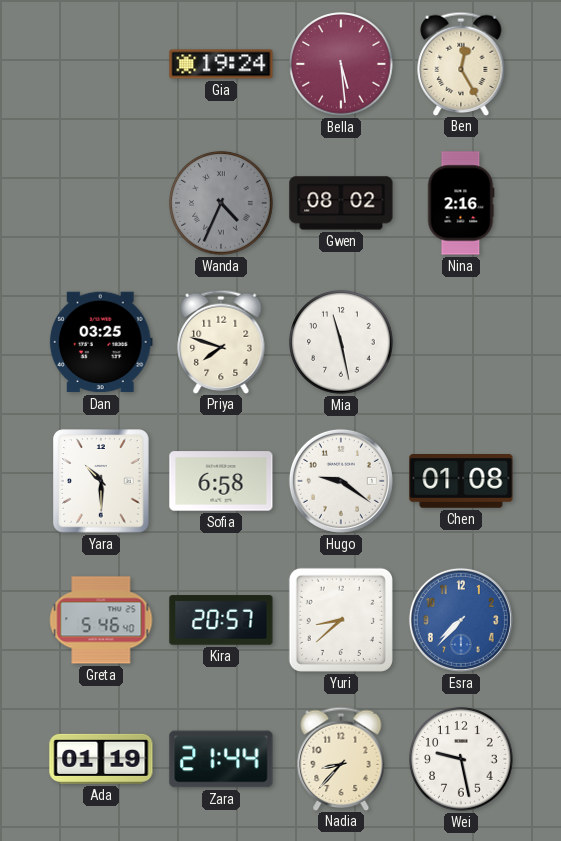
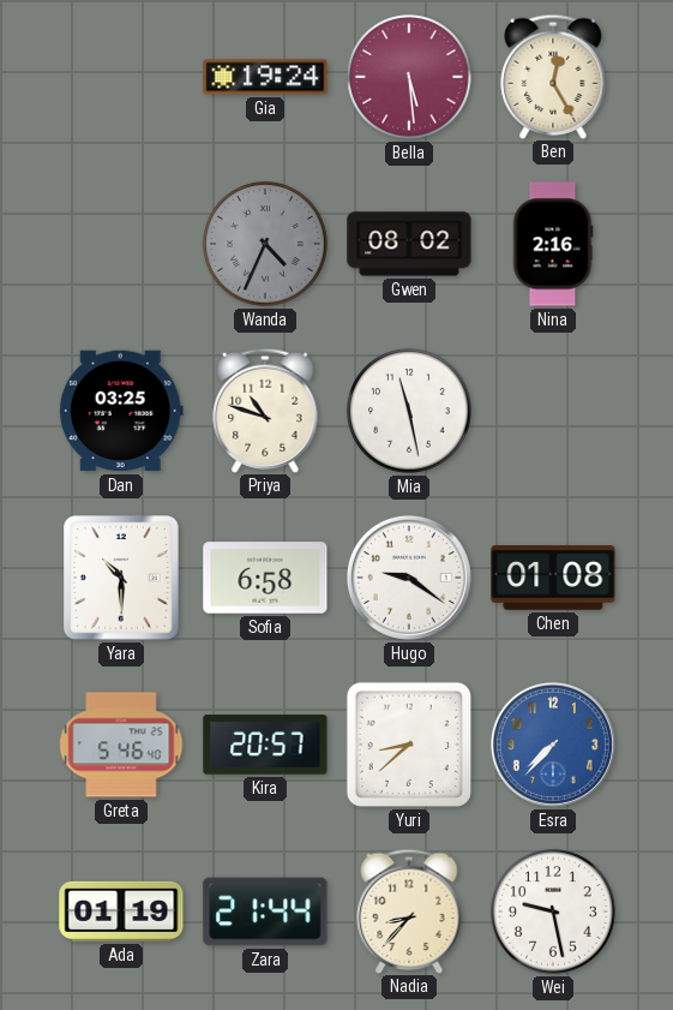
Priya: 7:48 -> 10:48 (265, 410)
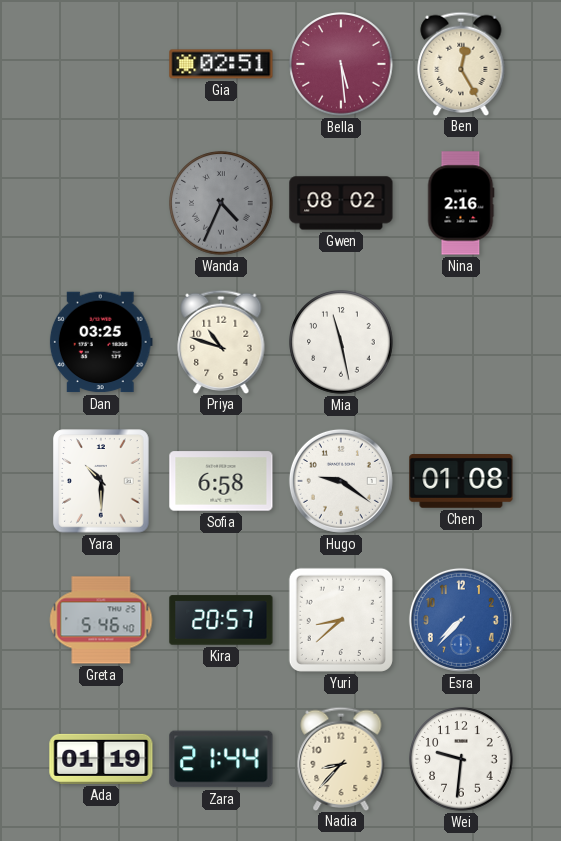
Gia: 19:24 -> 02:51 (221, 64)
Wei: 9:28 -> 9:31 (461, 759)
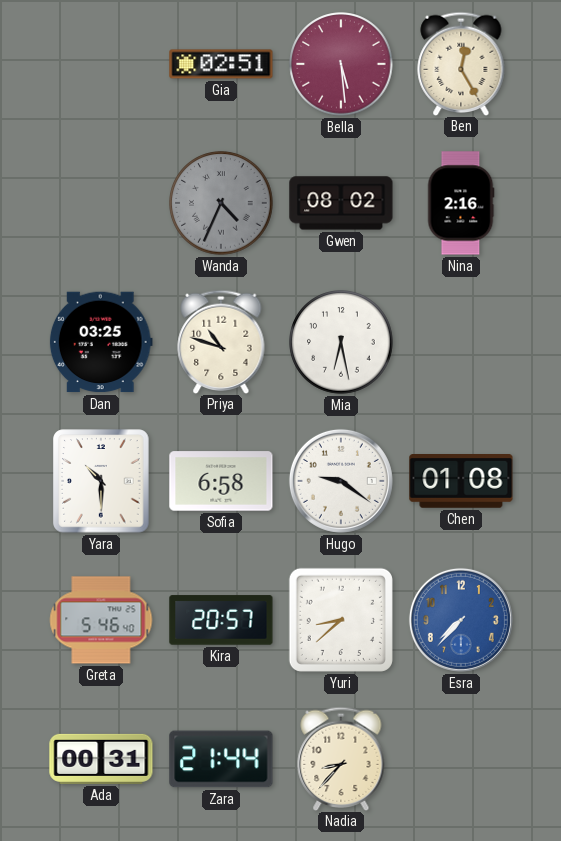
Mia: 11:28 -> 6:28 (341, 342)
Ada: 01:19 -> 00:31 (101, 759)
Wei: 9:31 -> none (461, 759)
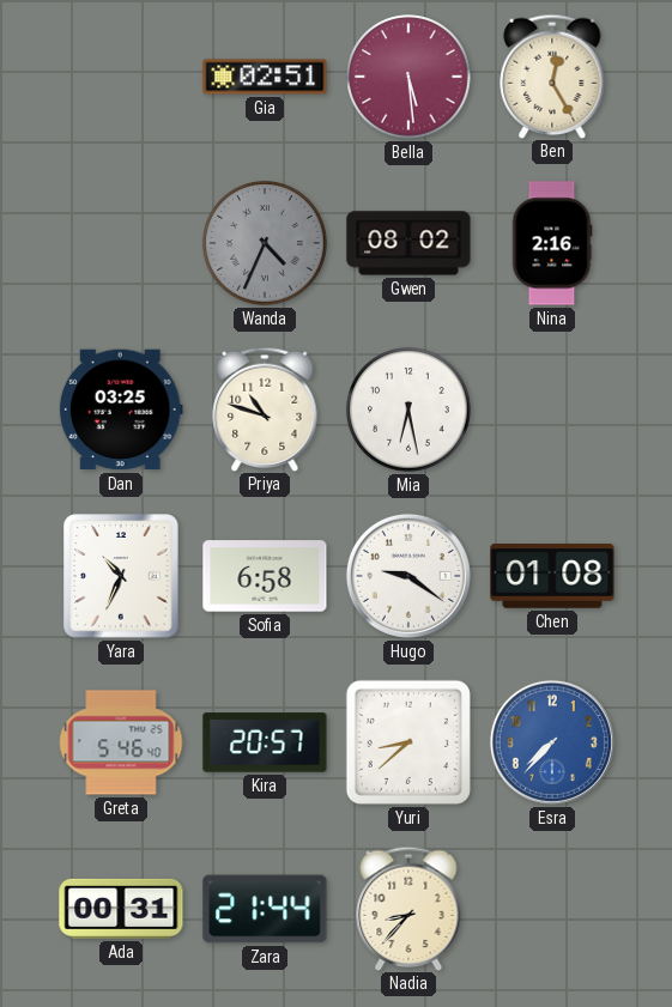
Yara: 10:30 -> 10:34 (121, 576)
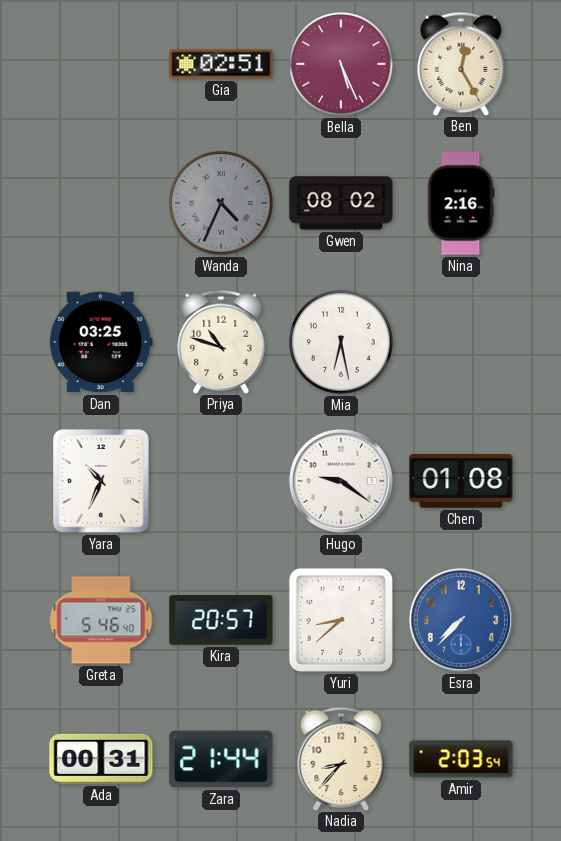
Bella: 5:29 -> 5:26 (341, 64)
Sofia: 6:58 -> none (265, 576)
Amir: none -> 2:03 (461, 759)
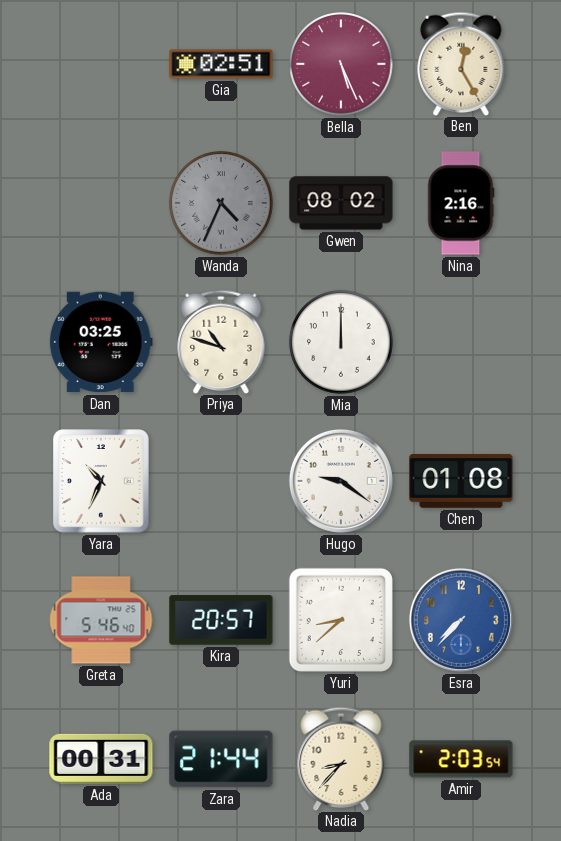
Mia: 6:28 -> 12:00 (341, 342)
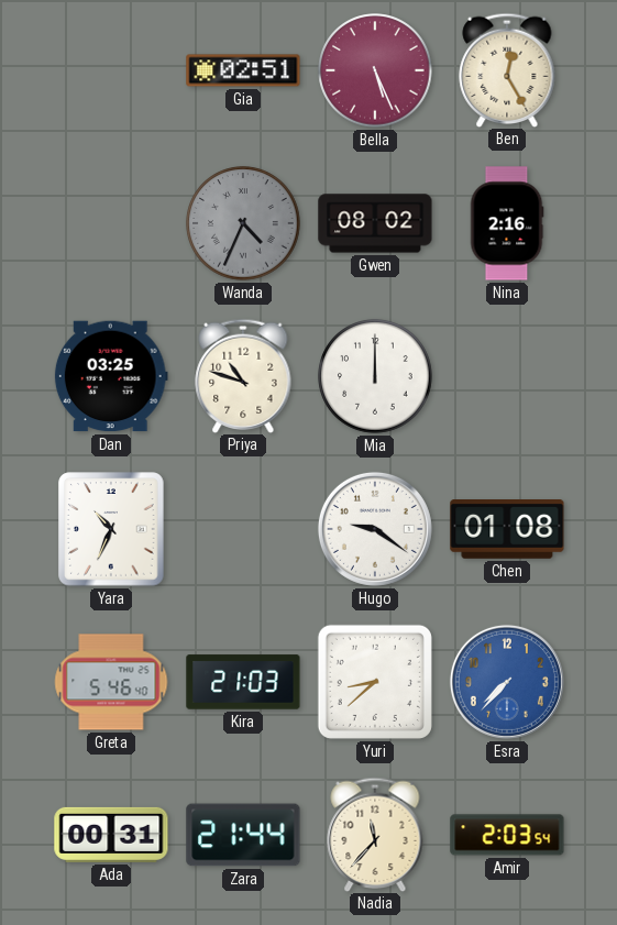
Kira: 20:57 -> 21:03 (243, 682)
Nadia: 8:37 -> 11:37 (375, 834)
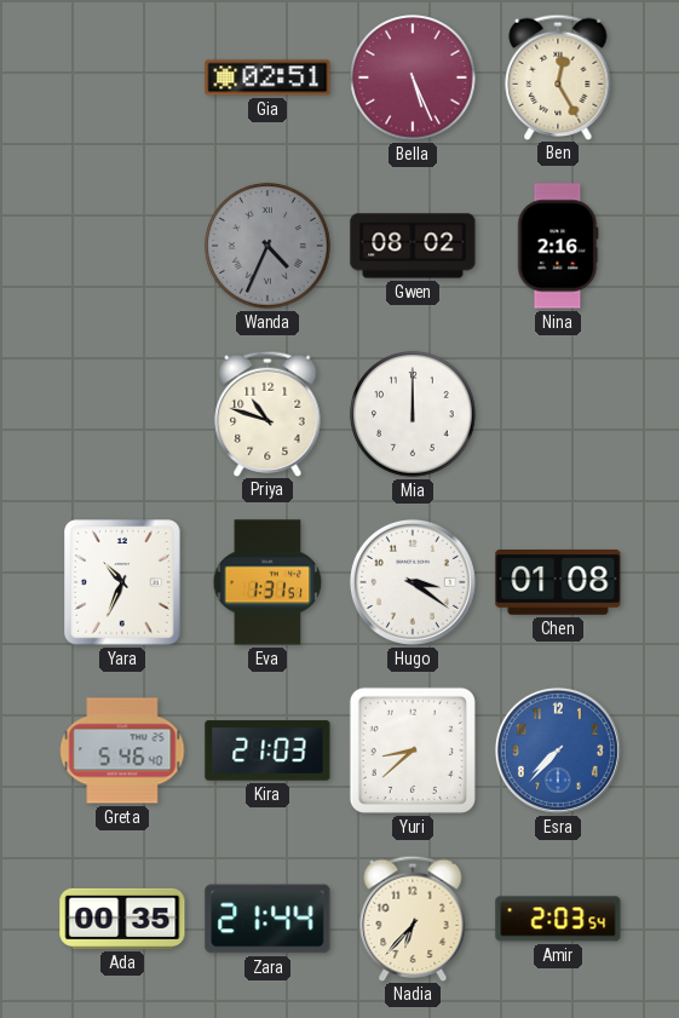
Dan: 03:25 -> none (111, 376)
Eva: none -> 1:31 (267, 582)
Hugo: 9:21 -> 3:21 (413, 582)
Ada: 00:31 -> 00:35 (122, 919)
Nadia: 11:37 -> 6:37 (413, 918)
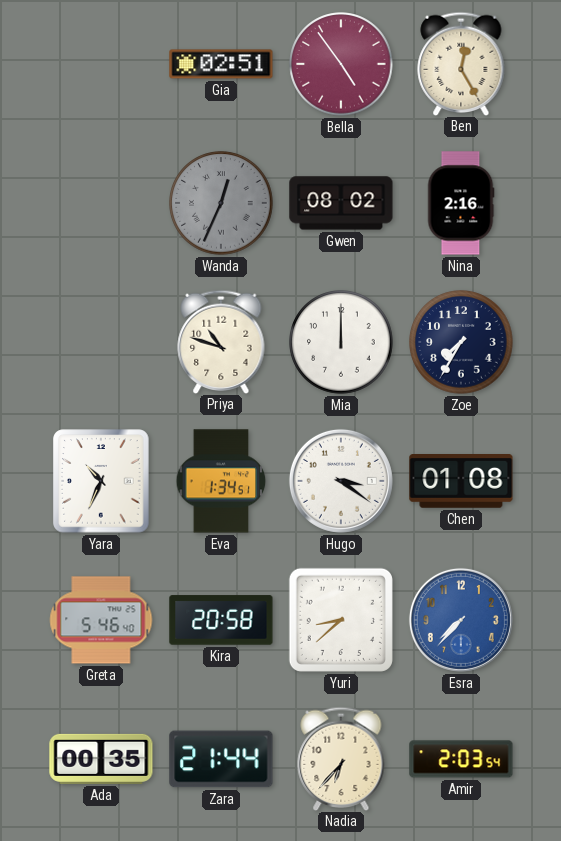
Bella: 5:26 -> 4:54 (341, 64)
Wanda: 4:34 -> 12:34 (221, 203)
Zoe: none -> 7:35 (461, 342)
Eva: 1:31 -> 1:34 (221, 481)
Kira: 21:03 -> 20:58 (221, 620)
